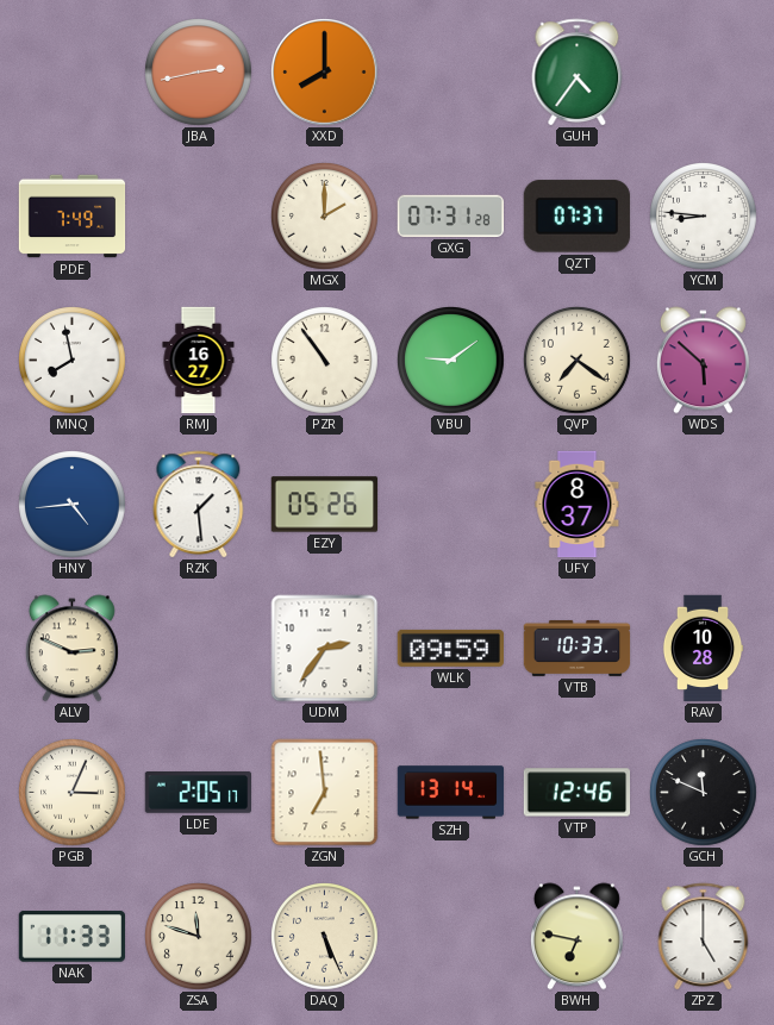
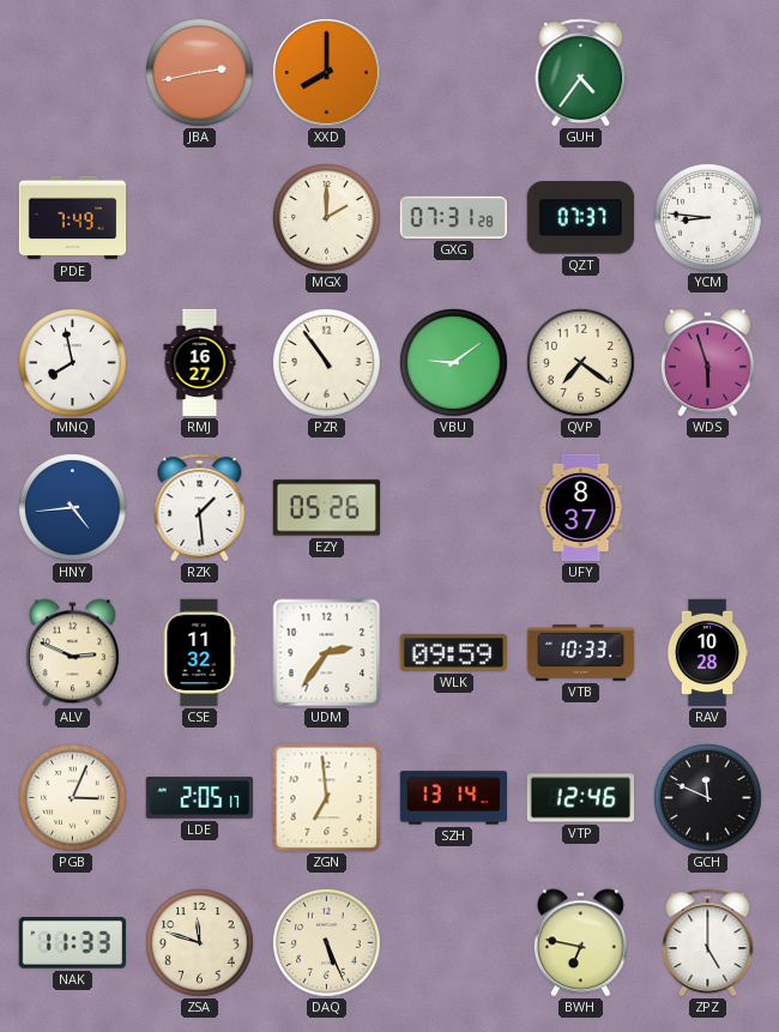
WDS: 5:52 -> 5:57 (707, 363)
CSE: none -> 11:32 (199, 653)
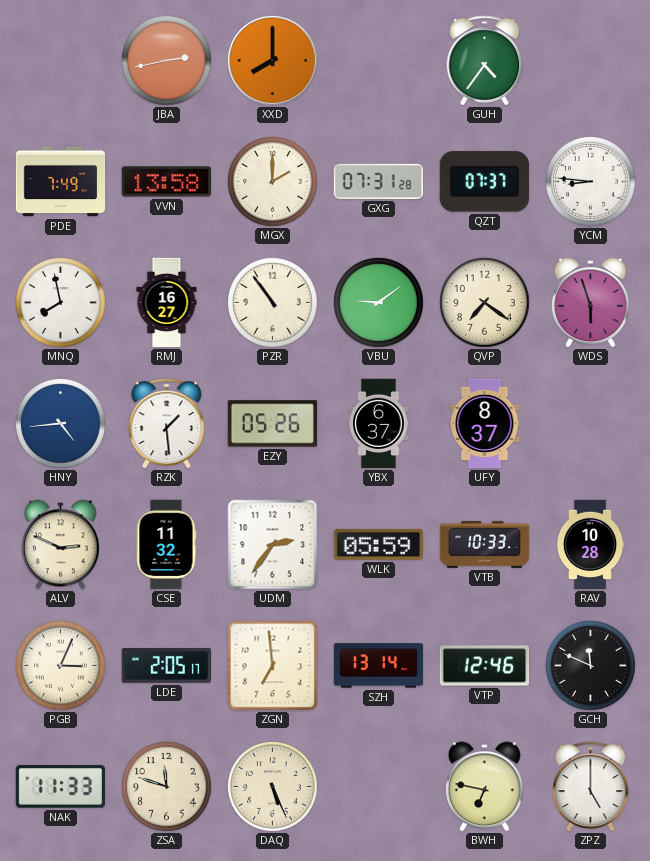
VVN: none -> 13:58 (166, 182)
YBX: none -> 6:37 (379, 424)
WLK: 09:59 -> 05:59 (378, 544)
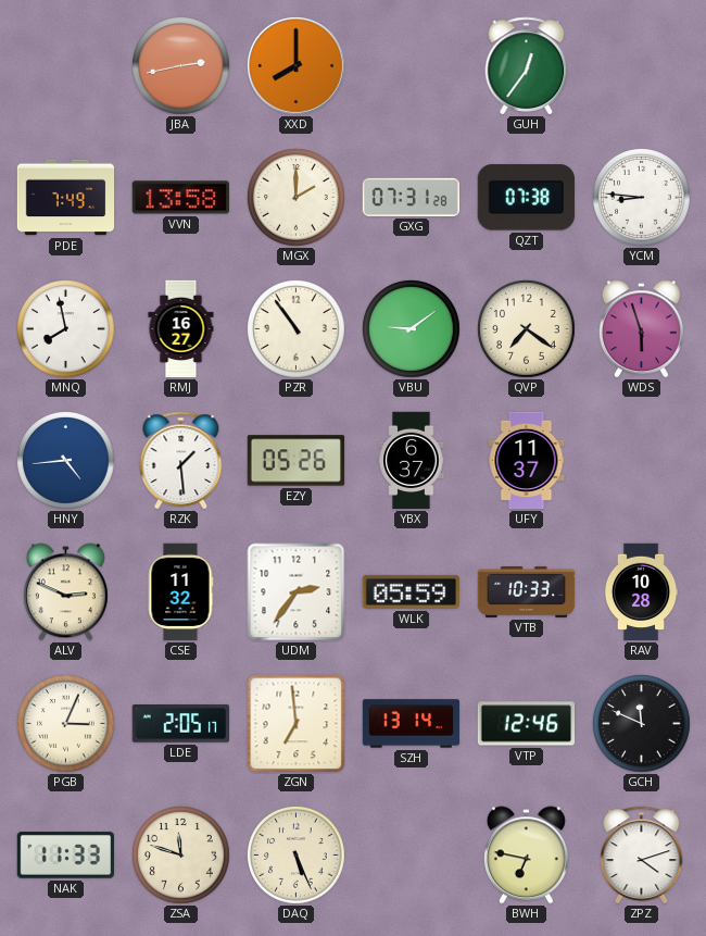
GUH: 4:36 -> 12:36 (527, 66)
QZT: 07:37 -> 07:38 (526, 198)
UFY: 8:37 -> 11:37 (527, 461)
ZPZ: 5:00 -> 4:12 (642, 856)
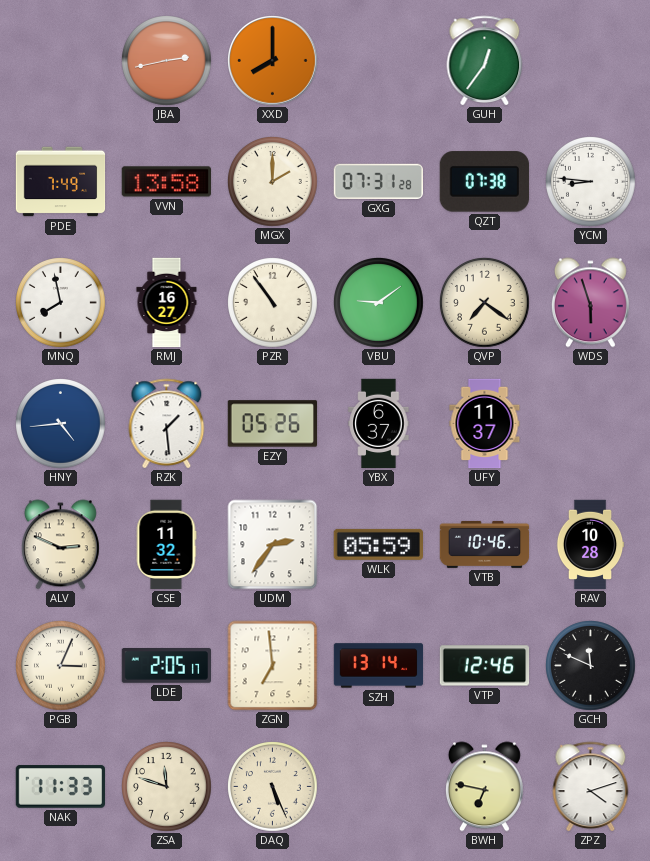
VTB: 10:33 -> 10:46 (485, 544)
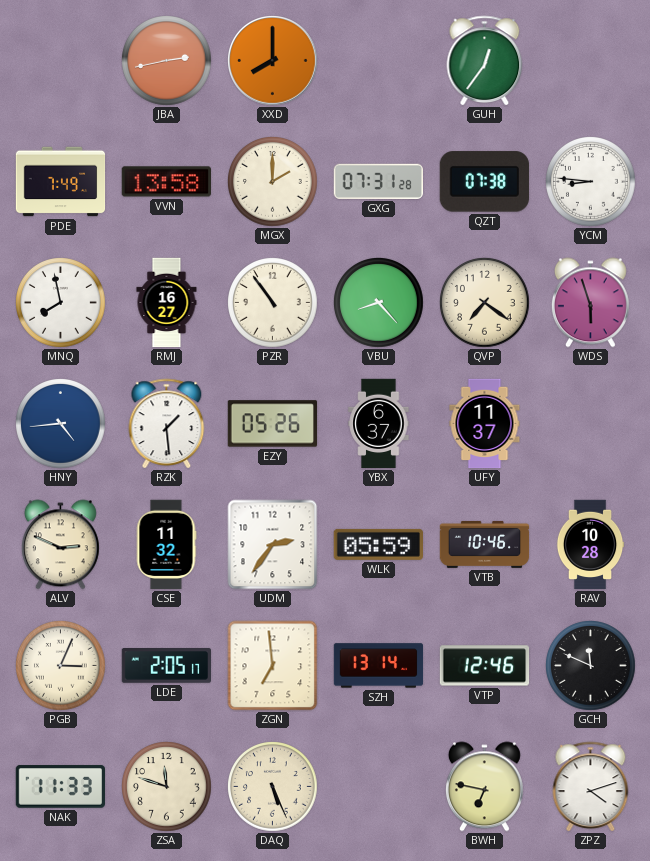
VBU: 9:09 -> 8:23 (379, 303)
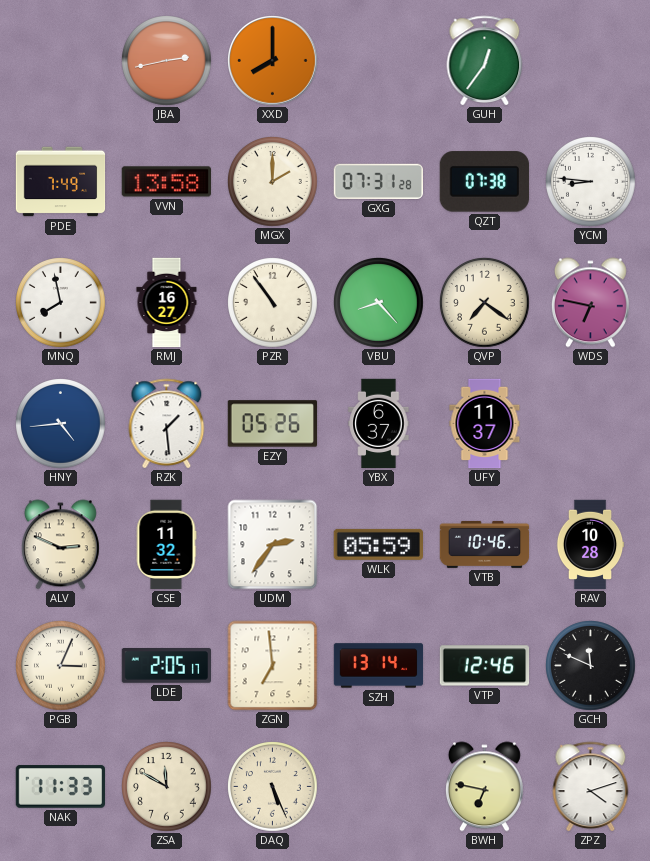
WDS: 5:57 -> 6:47 (590, 303)
ZSA: 11:48 -> 11:50 (167, 787)
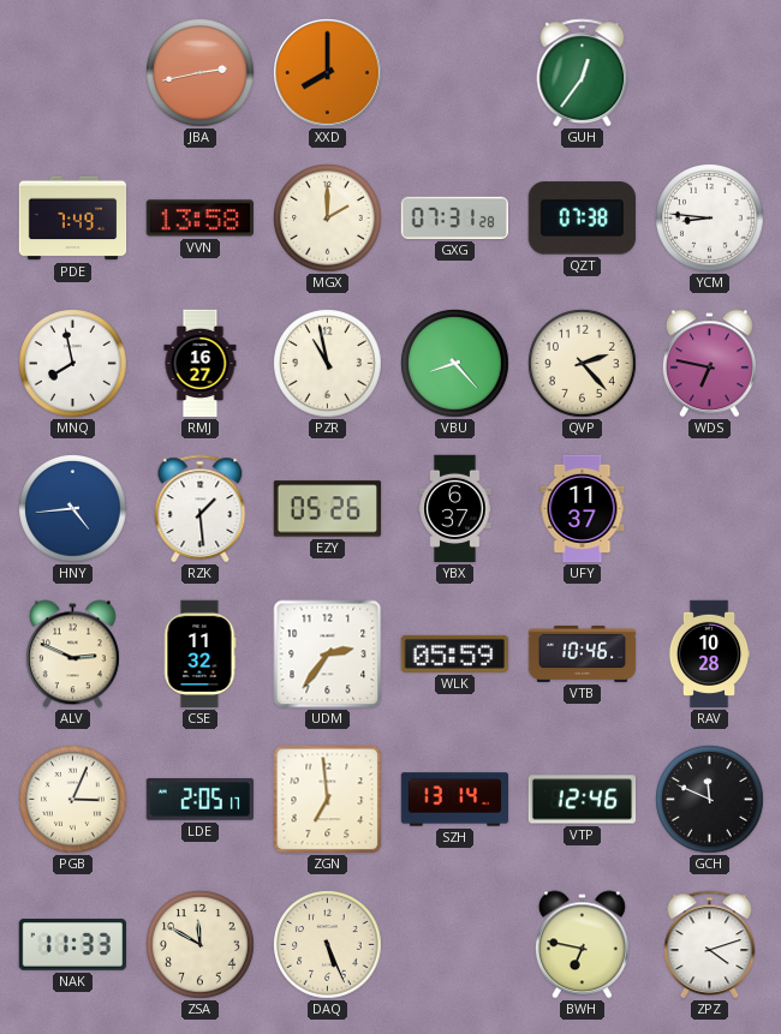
PZR: 10:54 -> 10:58 (328, 364)
QVP: 7:21 -> 2:23 (583, 364)
